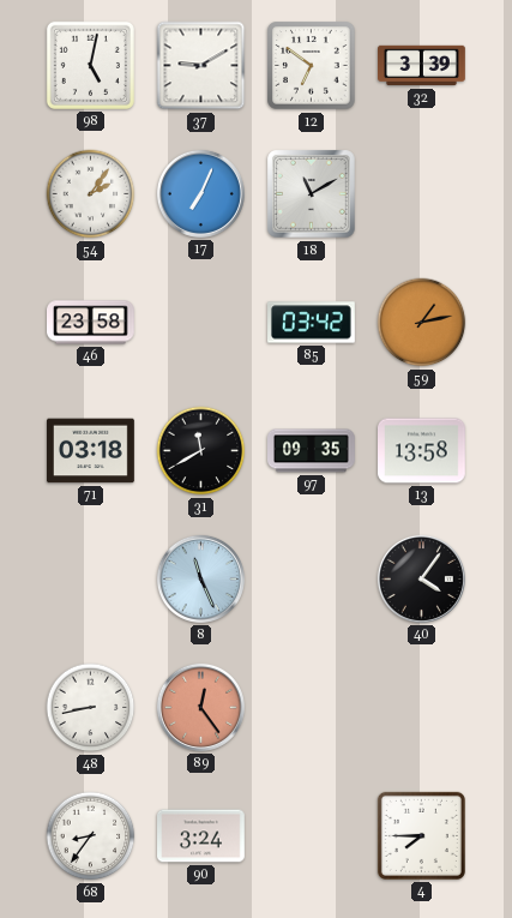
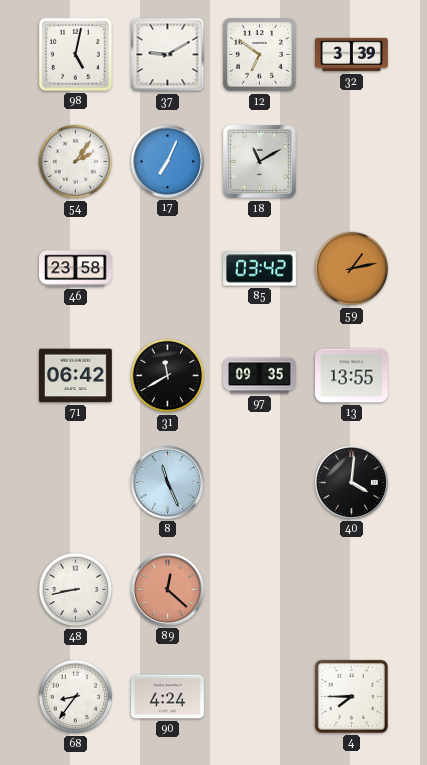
71: 03:18 -> 06:42 (76, 376)
13: 13:58 -> 13:55 (352, 376)
40: 4:06 -> 4:01 (351, 482)
89: 12:24 -> 12:22 (167, 589)
90: 3:24 -> 4:24 (168, 697)
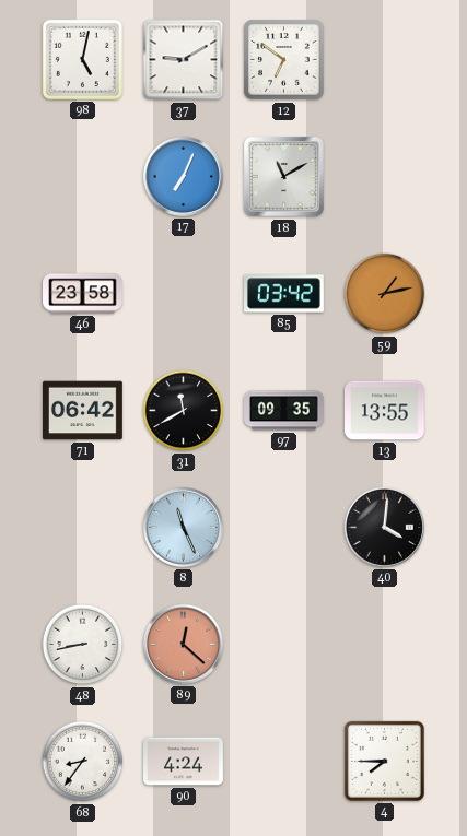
32: 3:39 -> none (352, 55)
54: 2:06 -> none (76, 162)
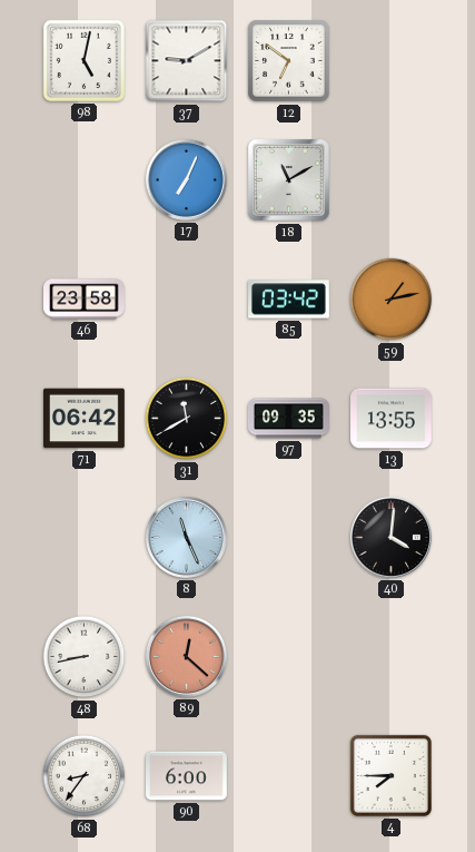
90: 4:24 -> 6:00 (187, 776)
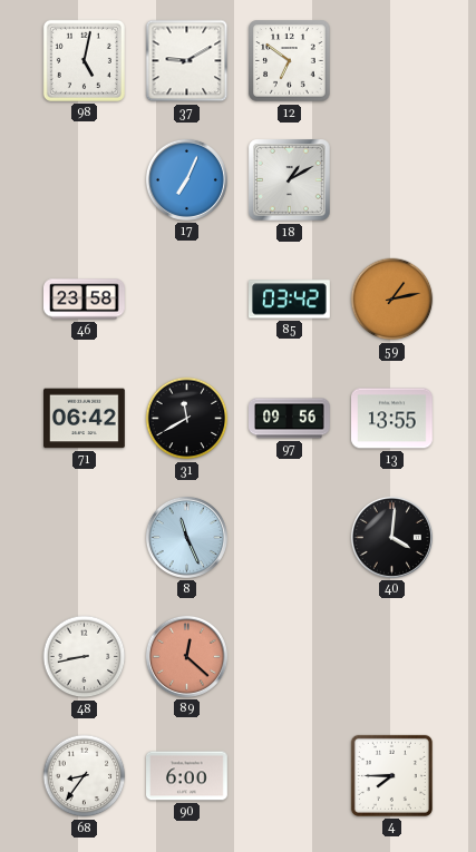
18: 11:10 -> 1:10 (290, 180)
97: 09:35 -> 09:56 (290, 419)
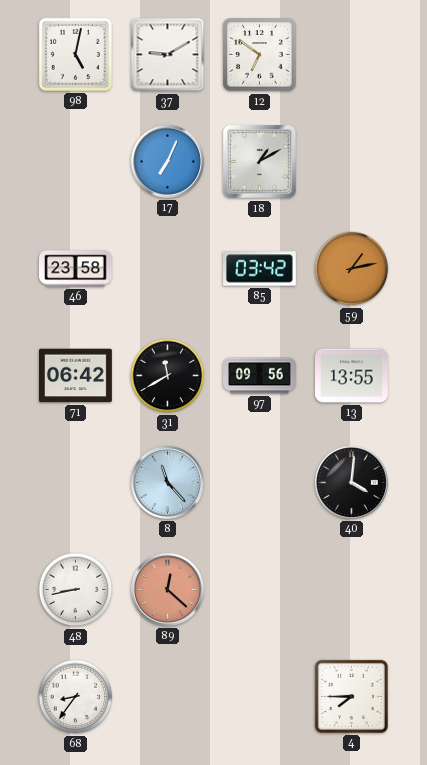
8: 11:26 -> 11:23 (167, 482)
90: 6:00 -> none (187, 776)
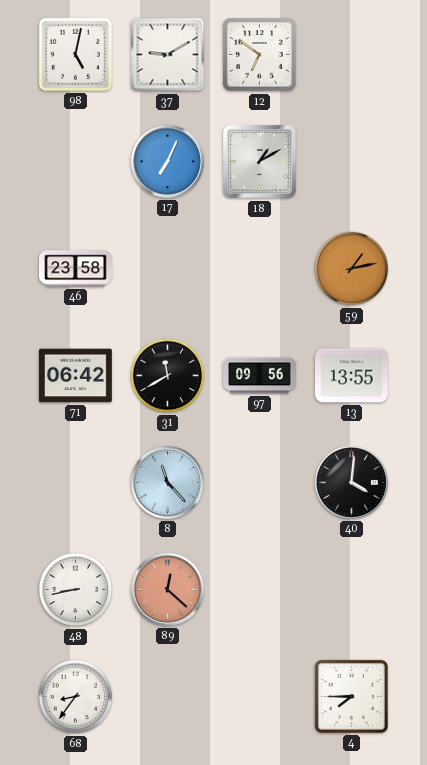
85: 03:42 -> none (260, 269)
